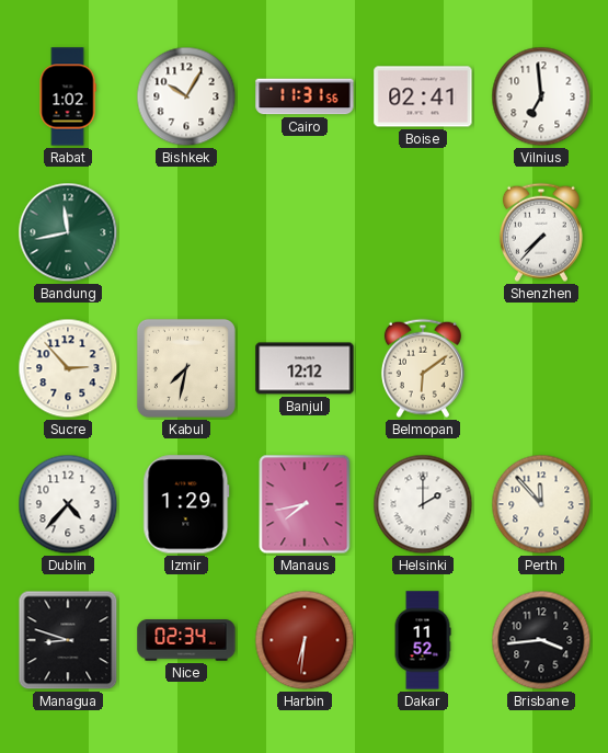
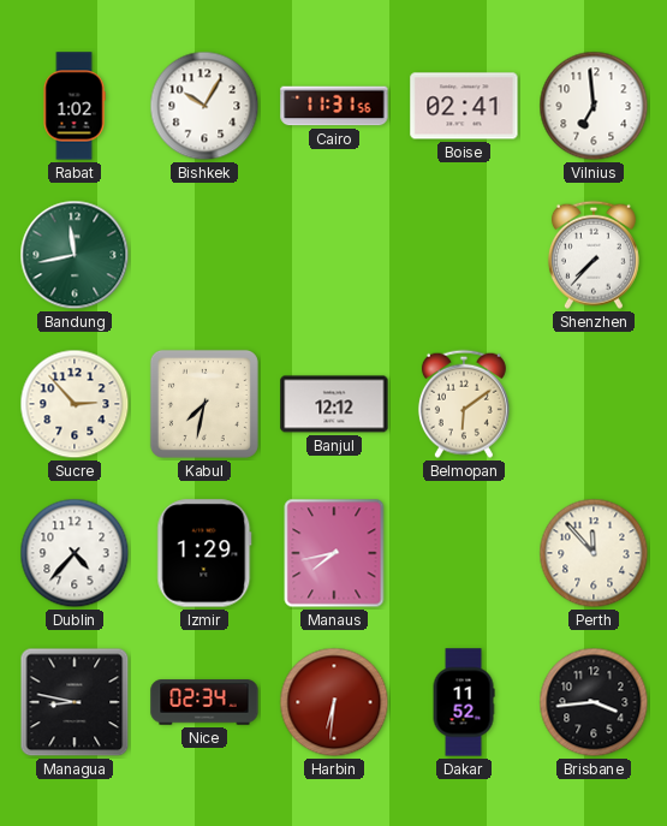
Helsinki: 2:00 -> none (423, 504)
Managua: 8:48 -> 8:47 (75, 702)
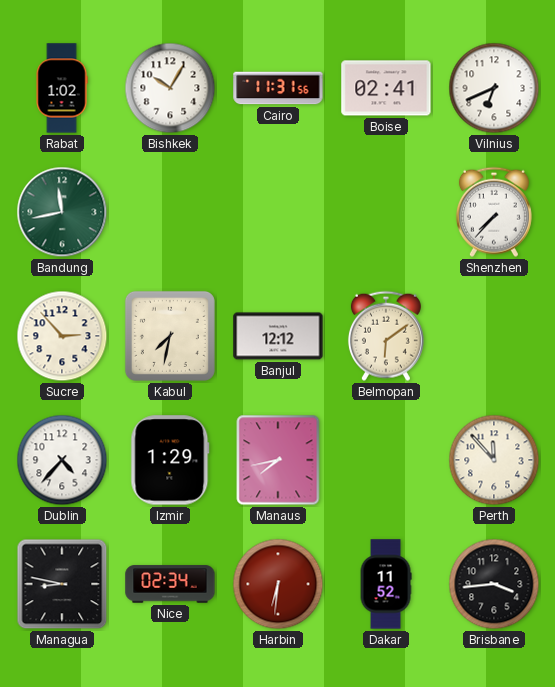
Vilnius: 6:59 -> 6:41 (494, 88)
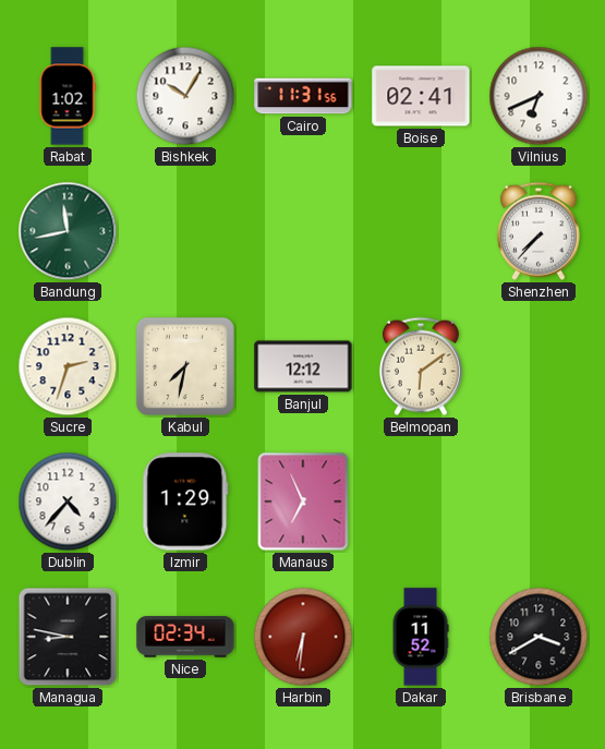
Sucre: 2:53 -> 2:33 (68, 366)
Manaus: 7:43 -> 6:56 (303, 502)
Perth: 11:53 -> none (494, 460)
Brisbane: 3:44 -> 3:40 (539, 637)
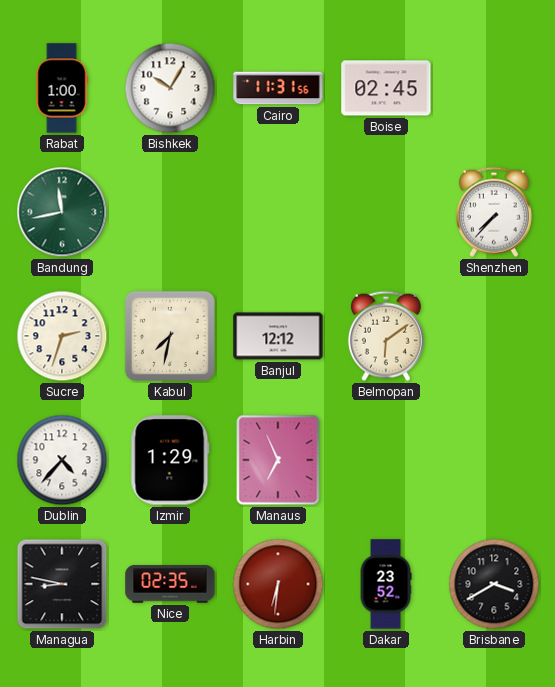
Rabat: 1:02 -> 1:00 (62, 88)
Boise: 02:41 -> 02:45 (386, 88)
Vilnius: 6:41 -> none (539, 96)
Nice: 02:34 -> 02:35 (170, 584)
Dakar: 11:52 -> 23:52 (386, 584)
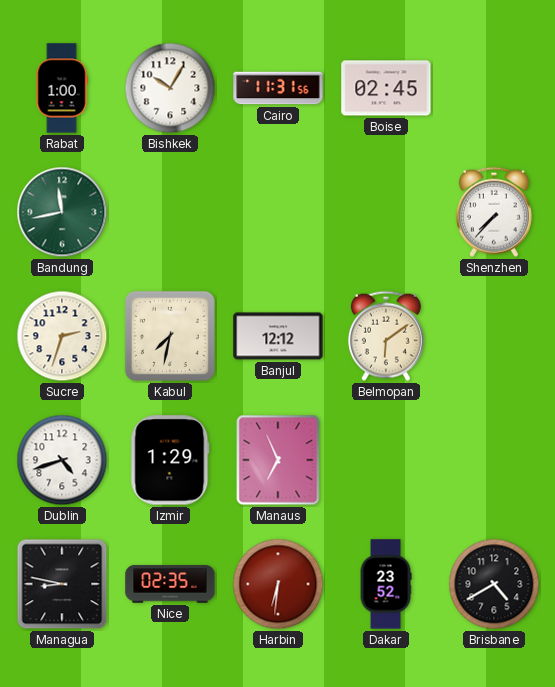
Dublin: 4:37 -> 4:42 (62, 460)
Brisbane: 3:40 -> 4:40 (494, 584)
